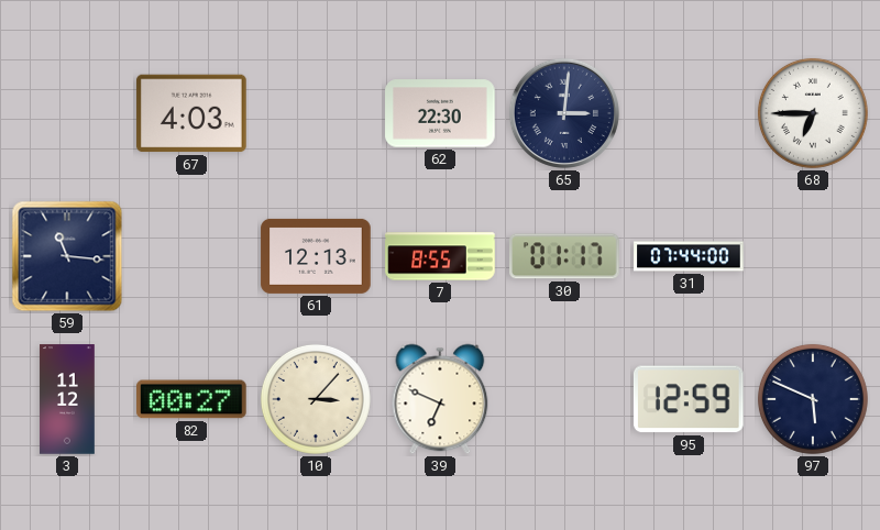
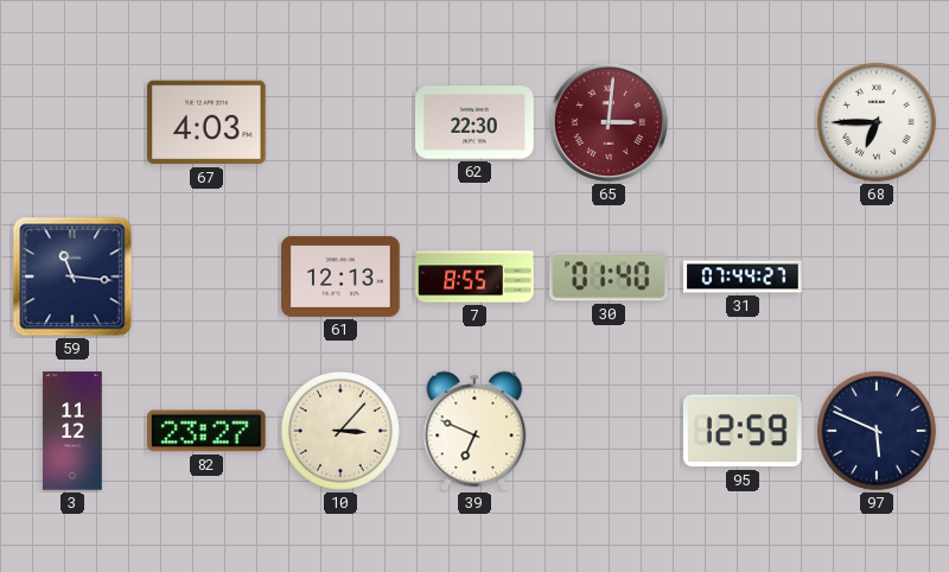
65 dial: navy -> burgundy (609, 122)
30: 01:17 -> 01:40 (609, 277)
31: 07:44:00 -> 07:44:27 (743, 277)
82: 00:27 -> 23:27 (206, 431)
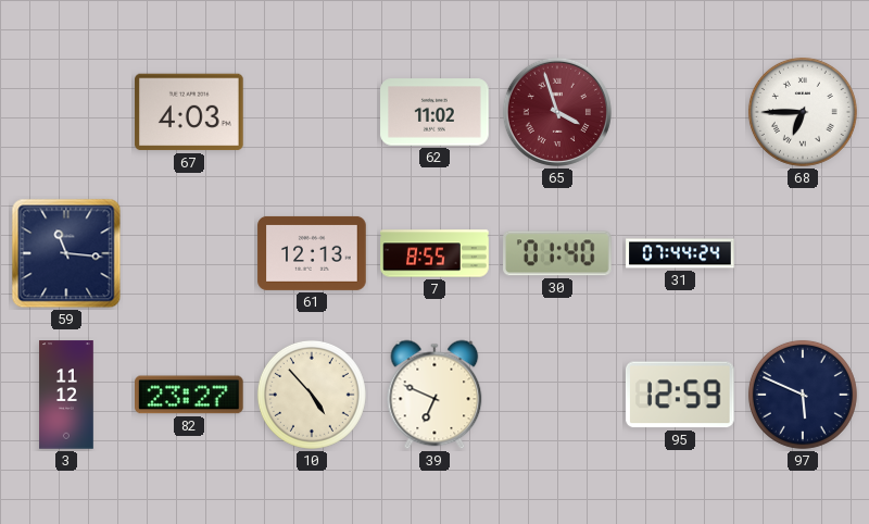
62: 22:30 -> 11:02 (434, 112)
65: 3:01 -> 3:57 (557, 112)
31: 07:44:27 -> 07:44:24 (680, 253)
10: 3:07 -> 4:53 (312, 395)
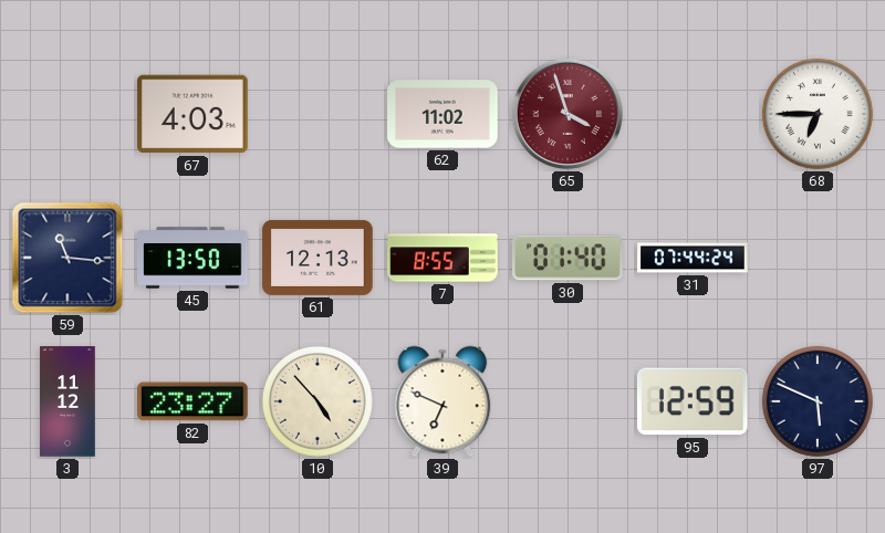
45: none -> 13:50 (192, 258)
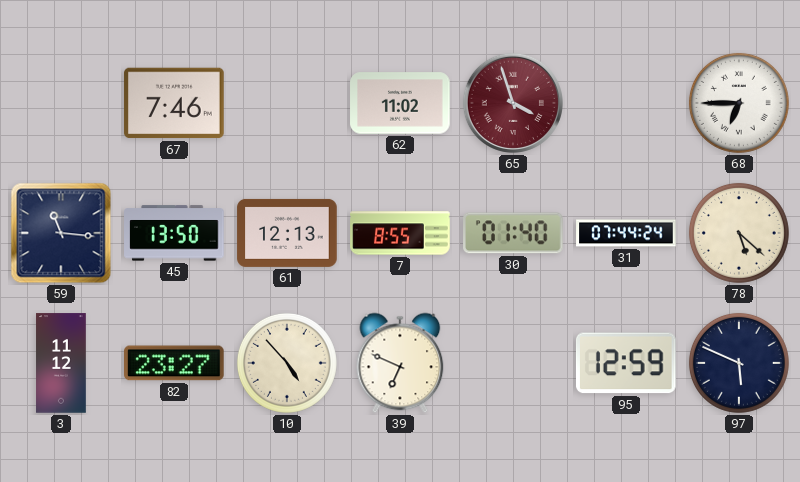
67: 4:03 -> 7:46 (174, 103)
78: none -> 5:22 (739, 233)
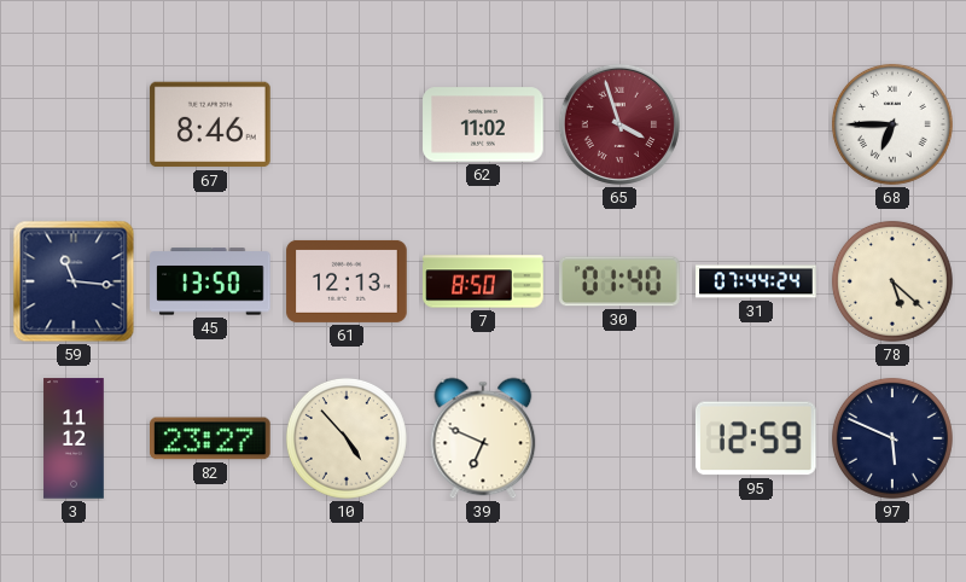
67: 7:46 -> 8:46 (210, 124)
7: 8:55 -> 8:50 (483, 281)
